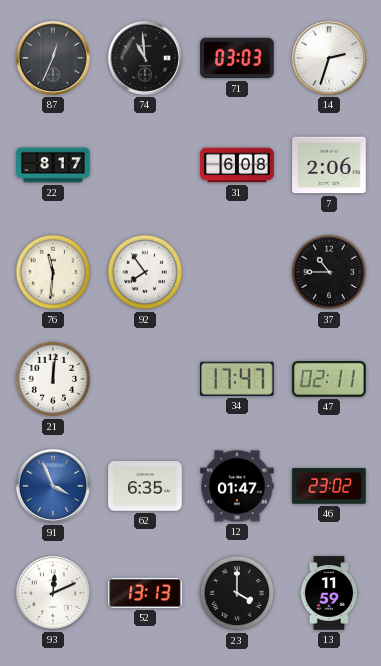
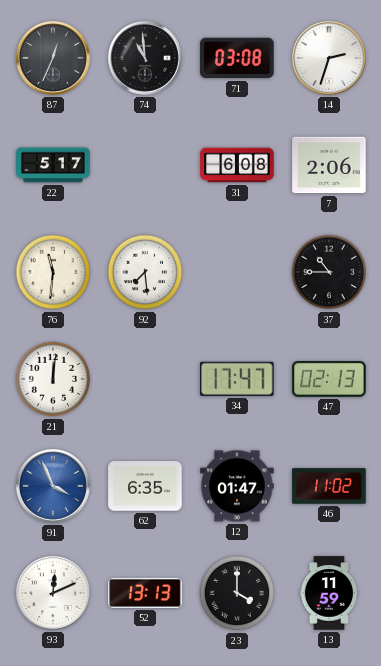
71: 03:03 -> 03:08 (237, 58)
22: 8:17 -> 5:17 (53, 165)
92: 7:54 -> 7:29 (145, 272)
47: 02:11 -> 02:13 (329, 380)
46: 23:02 -> 11:02 (329, 486)
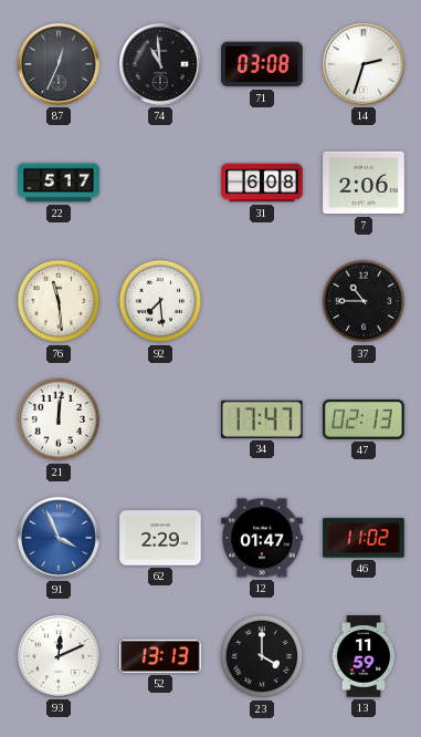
76: 11:31 -> 11:29 (59, 301)
62: 6:35 -> 2:29 (160, 538)
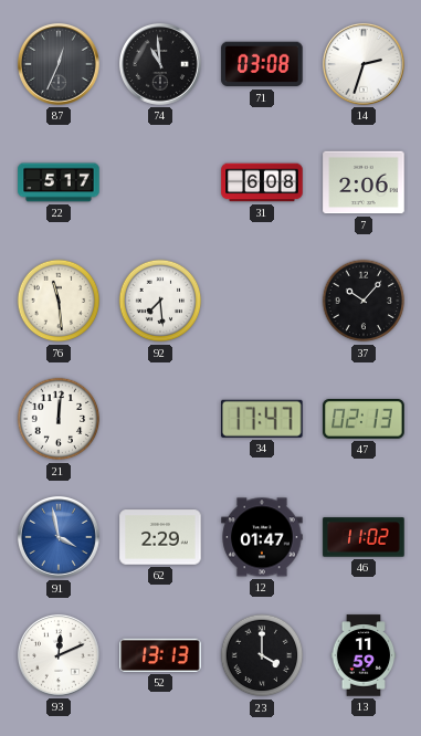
37: 10:45 -> 10:07 (364, 301)
91: 3:56 -> 3:58 (59, 537)
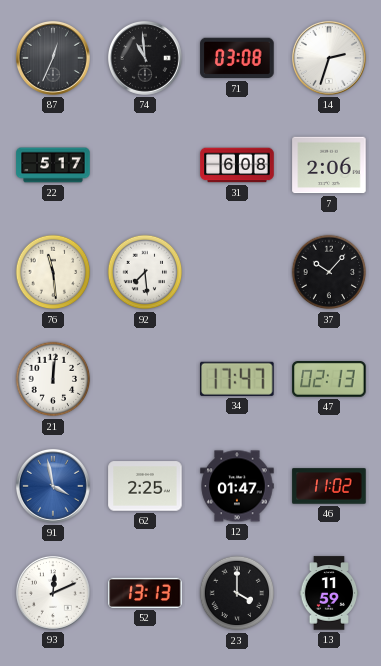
62: 2:29 -> 2:25 (145, 486)
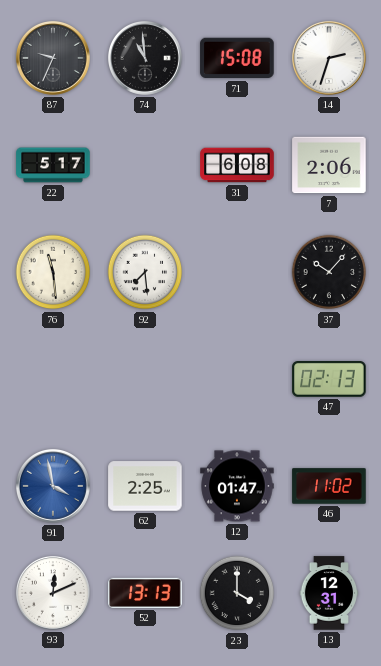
87: 12:34 -> 9:34 (53, 58)
71: 03:08 -> 15:08 (237, 58)
21: 12:01 -> none (53, 379)
34: 17:47 -> none (237, 379)
13: 11:59 -> 12:31 (329, 593)
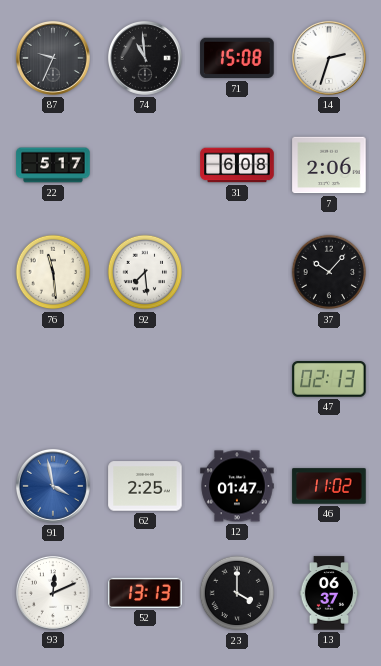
13: 12:31 -> 06:37 (329, 593)
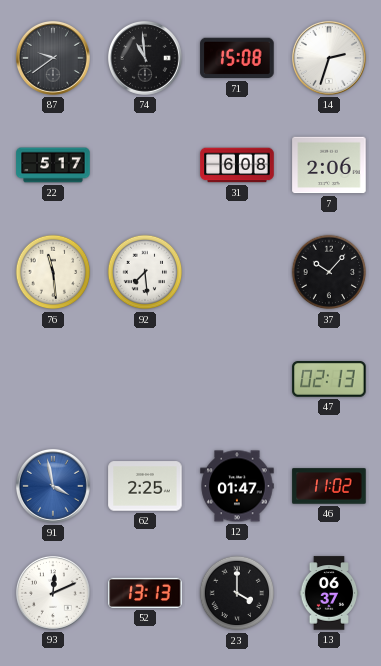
87: 9:34 -> 9:39 (53, 58)
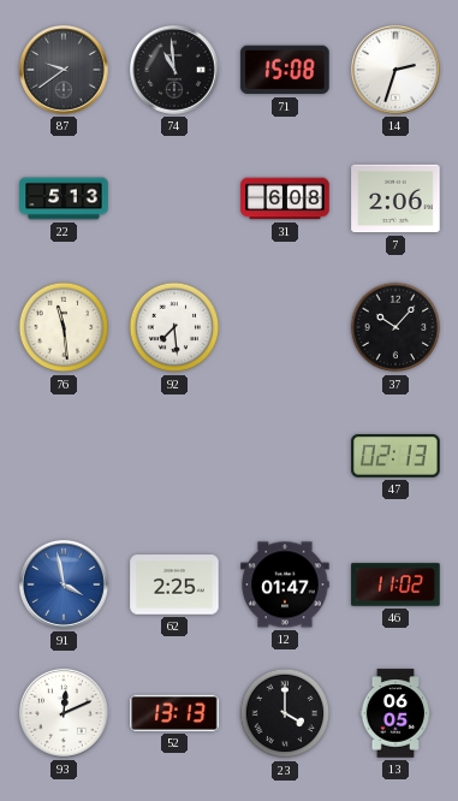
22: 5:17 -> 5:13 (64, 198)
13: 06:37 -> 06:05 (395, 713)
